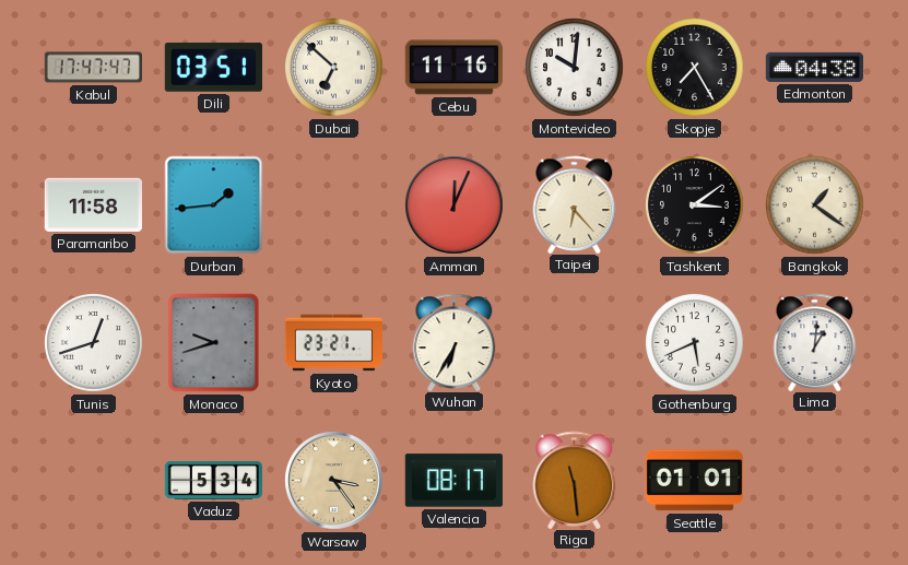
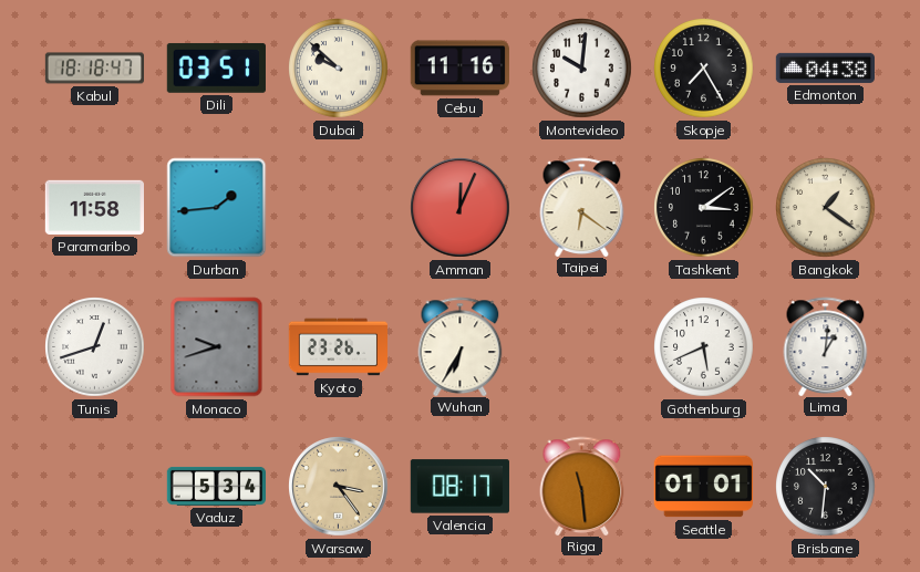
Kabul: 17:47 -> 18:18 (94, 69)
Dubai: 6:52 -> 9:52 (339, 69)
Taipei: 6:23 -> 6:21 (582, 207)
Kyoto: 23:21 -> 23:26 (338, 347)
Brisbane: none -> 10:31 (826, 487)
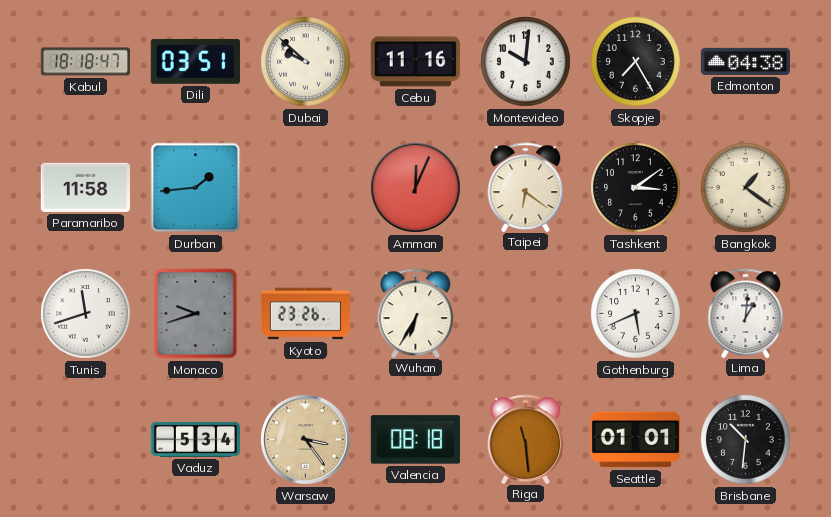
Tunis: 12:42 -> 11:42 (86, 314)
Valencia: 08:17 -> 08:18 (415, 440)
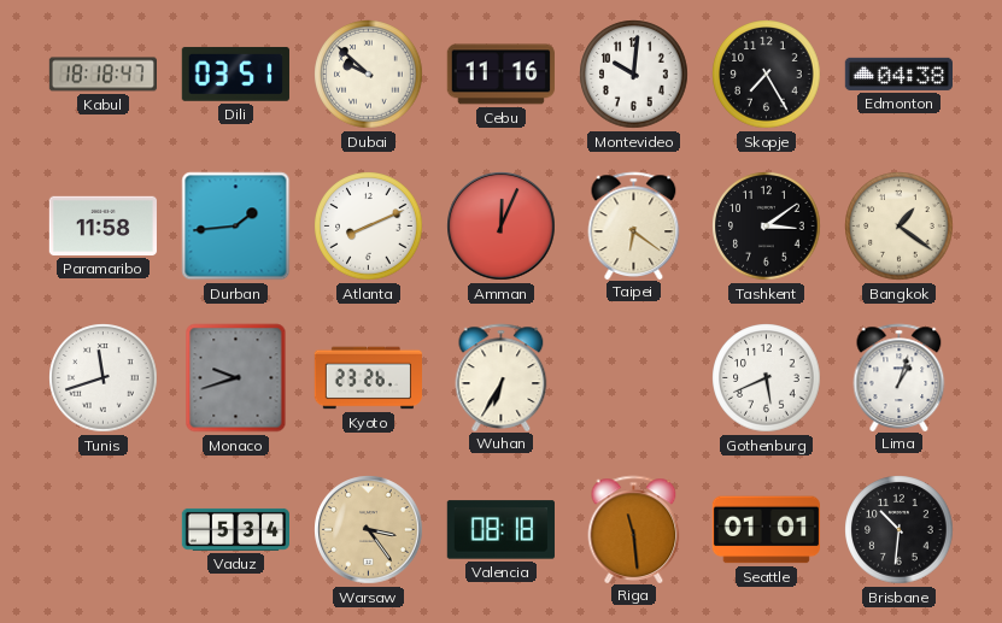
Atlanta: none -> 8:11 (369, 227)
Lima: 1:01 -> 1:03 (900, 377)
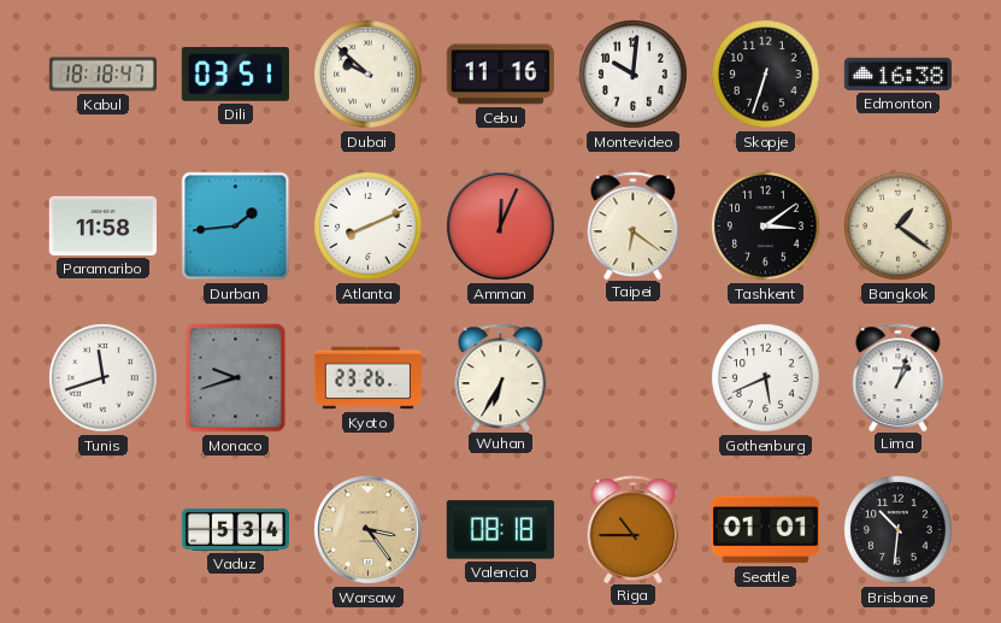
Skopje: 7:25 -> 6:33 (766, 75)
Edmonton: 04:38 -> 16:38 (897, 74)
Riga: 11:29 -> 10:45 (634, 529)
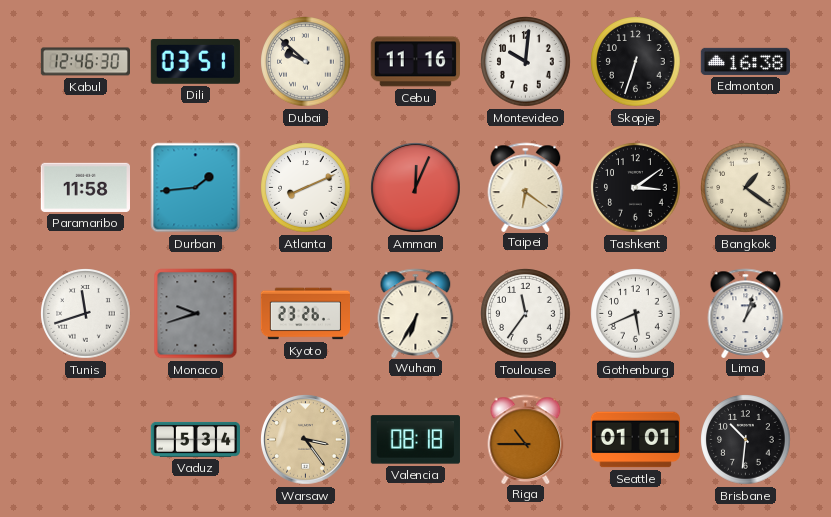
Kabul: 18:18 -> 12:46 (85, 62)
Toulouse: none -> 11:36 (526, 314)
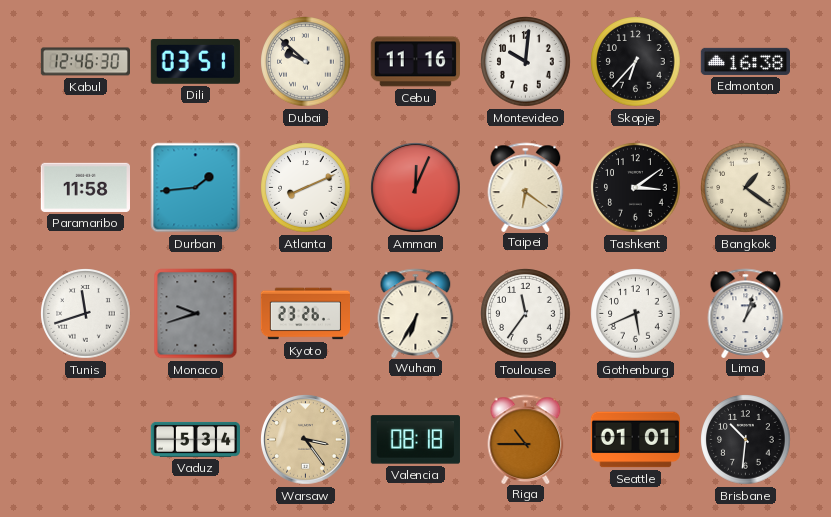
Skopje: 6:33 -> 6:37 (636, 62)
